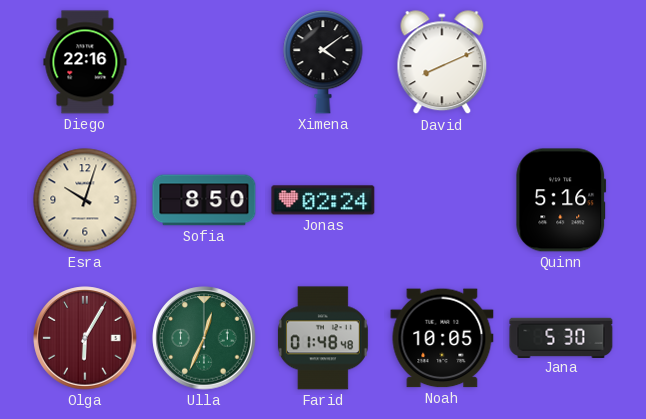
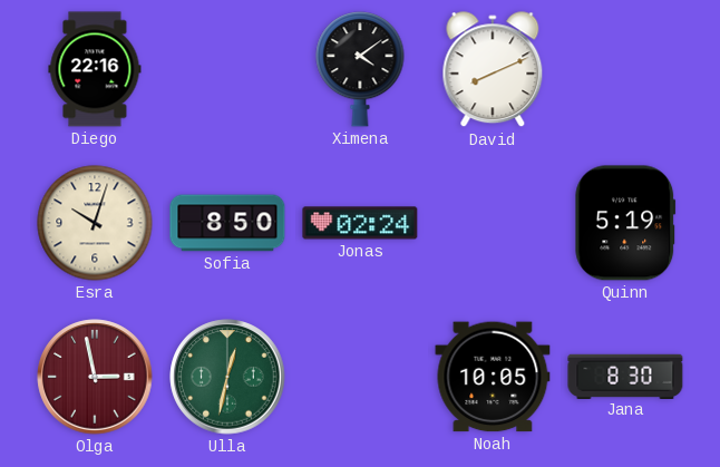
Quinn: 5:16 -> 5:19 (625, 223)
Olga: 6:05 -> 2:58 (95, 377)
Ulla: 12:34 -> 12:32 (227, 377)
Farid: 01:48 -> none (323, 338)
Jana: 5:30 -> 8:30 (625, 376)
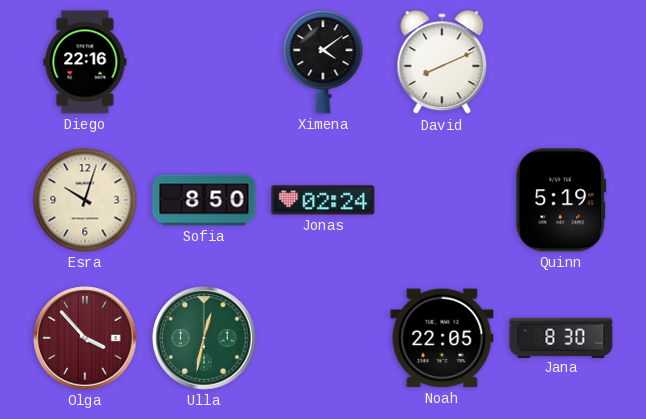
Olga: 2:58 -> 3:53 (85, 338)
Noah: 10:05 -> 22:05 (442, 338)
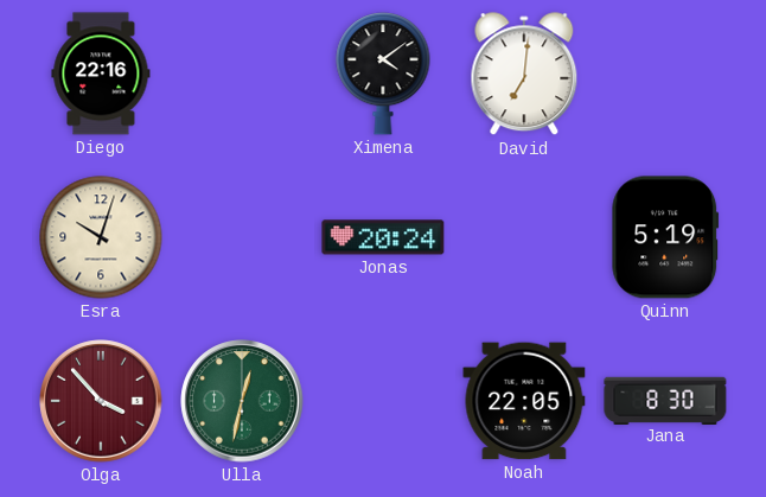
David: 8:11 -> 7:01 (524, 75)
Sofia: 8:50 -> none (204, 200)
Jonas: 02:24 -> 20:24 (383, 237)
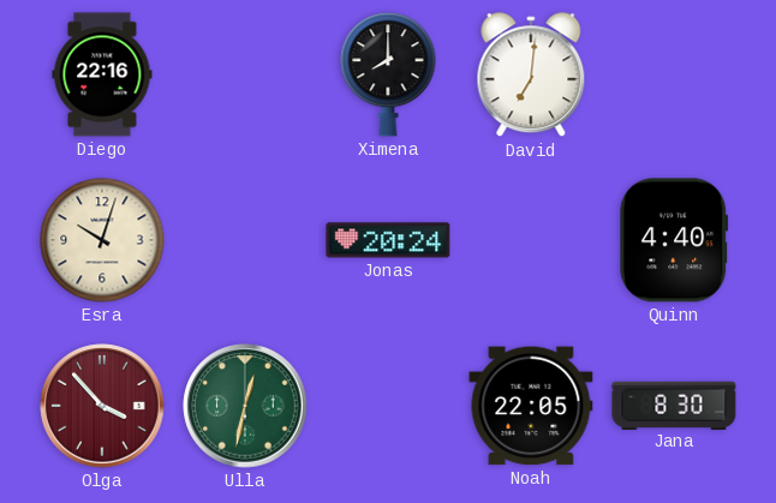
Ximena: 4:09 -> 8:00 (388, 74)
Quinn: 5:19 -> 4:40 (674, 240)
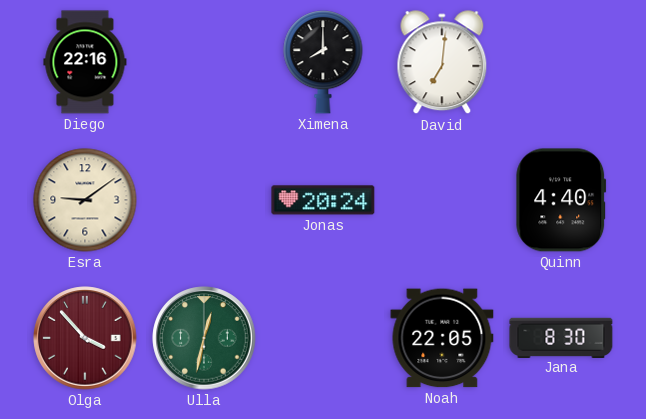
Esra: 10:03 -> 9:09 (85, 200)
